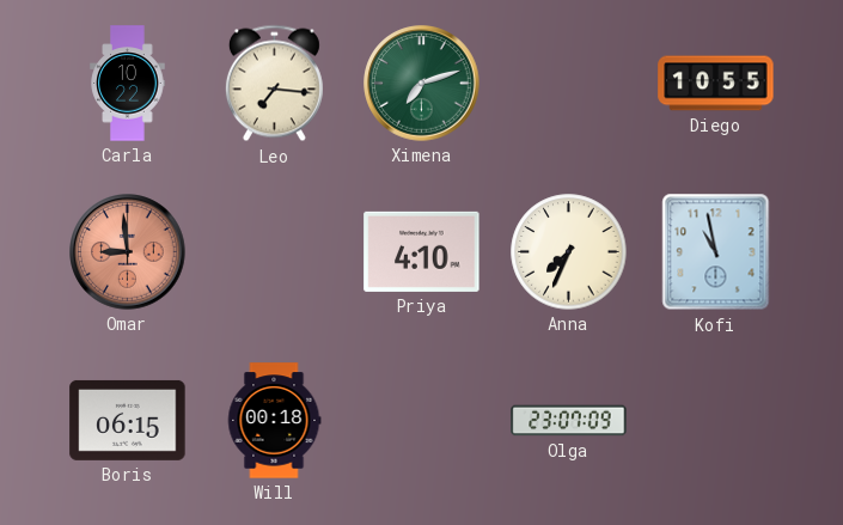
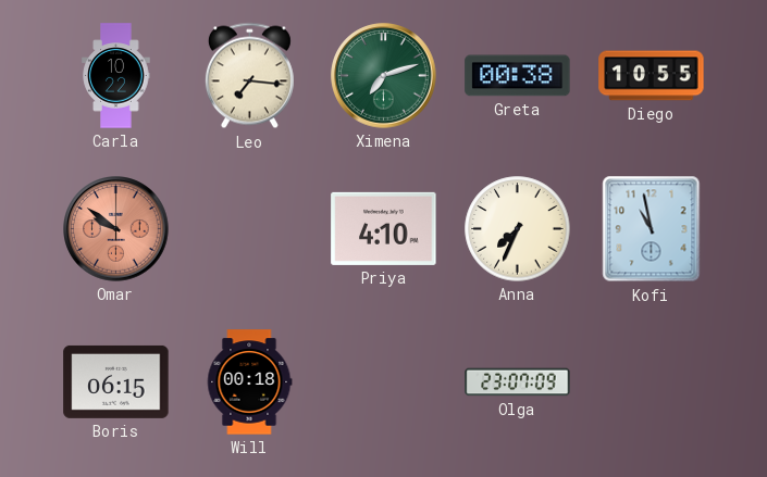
Greta: none -> 00:38 (518, 76)
Omar: 8:59 -> 9:51 (116, 229)
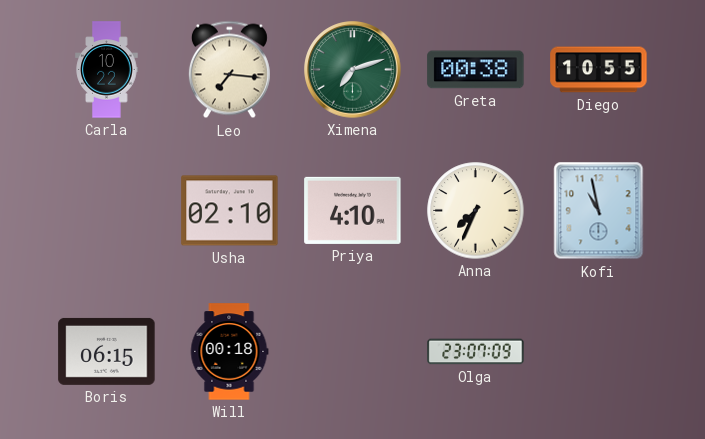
Omar: 9:51 -> none (116, 229)
Usha: none -> 02:10 (230, 211)
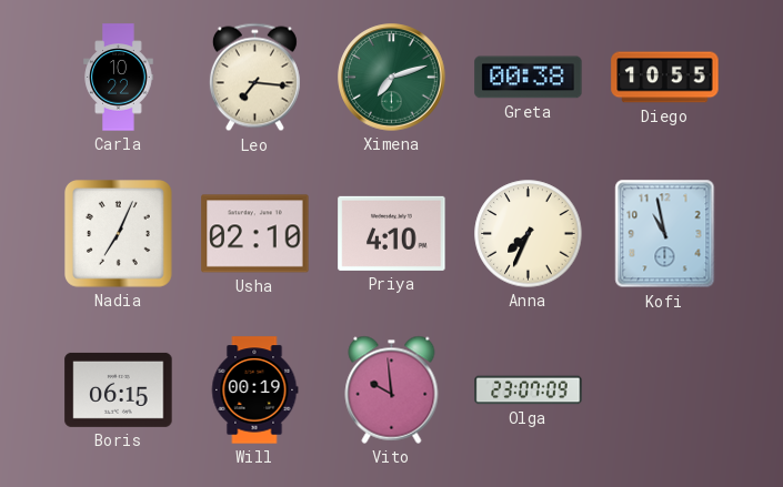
Nadia: none -> 7:04 (119, 234)
Will: 00:18 -> 00:19 (254, 390)
Vito: none -> 9:59 (392, 389)
